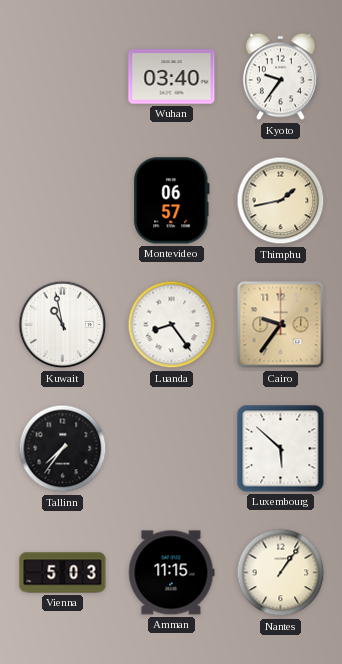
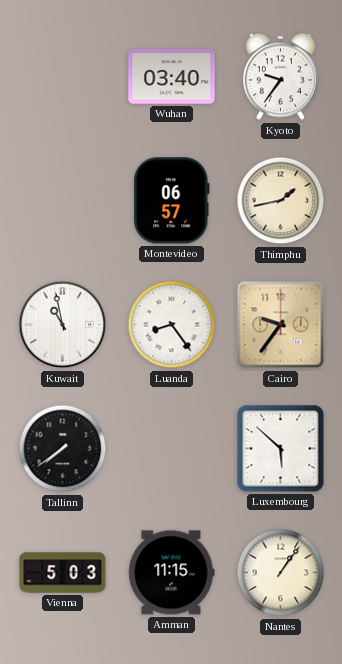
Tallinn: 7:36 -> 7:39 (63, 449)
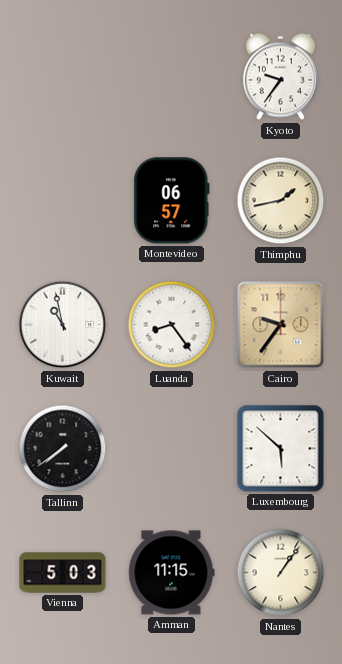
Wuhan: 03:40 -> none (172, 77)
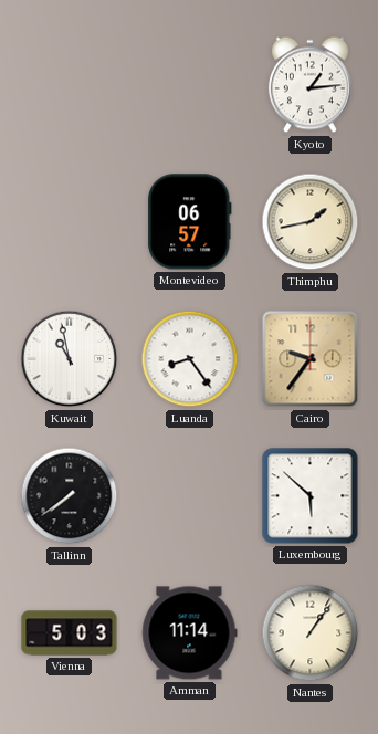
Kyoto: 9:36 -> 1:14 (309, 85)
Amman: 11:15 -> 11:14 (189, 633)
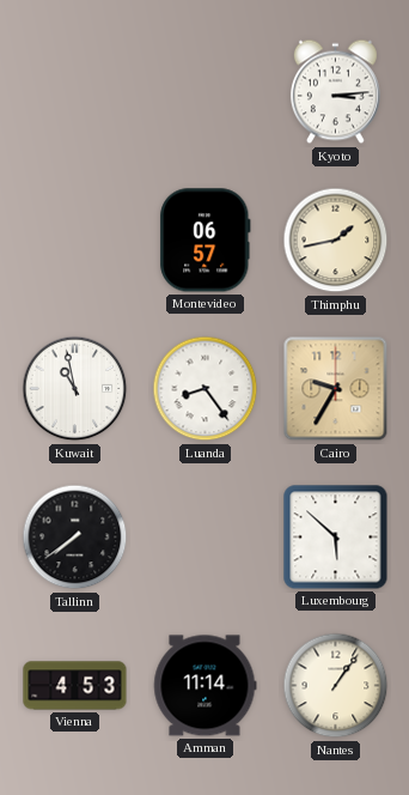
Kyoto: 1:14 -> 3:14 (335, 92)
Cairo: 9:36 -> 9:35 (336, 389)
Vienna: 5:03 -> 4:53 (75, 686)
